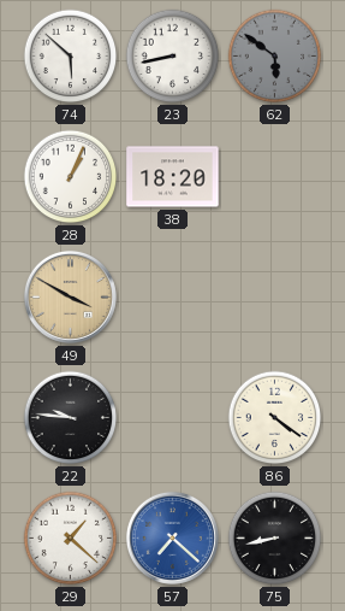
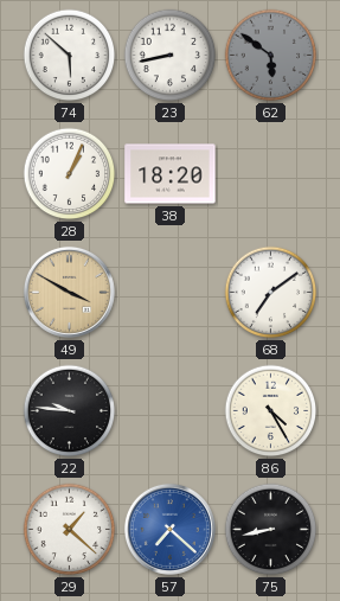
68: none -> 7:09 (271, 293)
86: 4:21 -> 4:25 (271, 411)
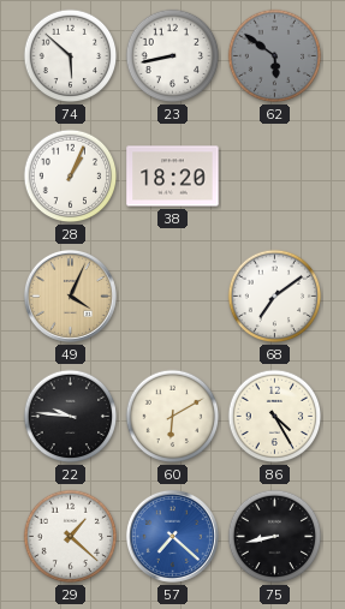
49: 3:50 -> 4:04 (70, 295)
60: none -> 6:10 (173, 417)
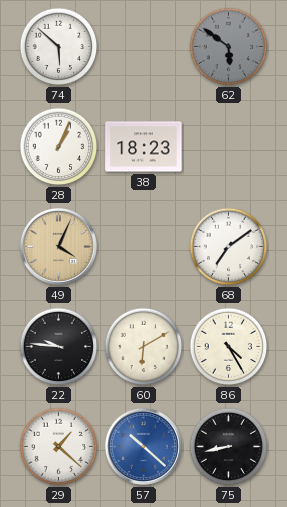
23: 8:43 -> none (173, 56)
38: 18:20 -> 18:23 (144, 147)
57: 7:22 -> 10:22 (143, 446)
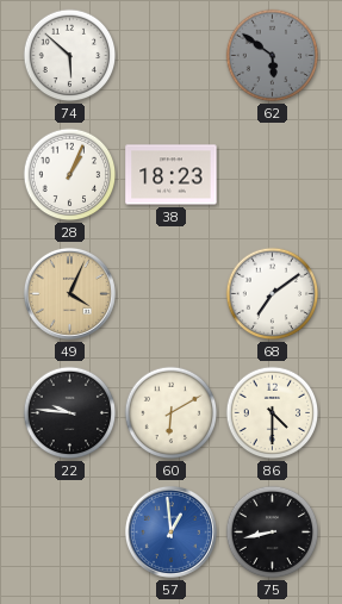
86: 4:25 -> 4:30 (273, 413)
29: 1:22 -> none (59, 447)
57: 10:22 -> 12:59 (170, 531)
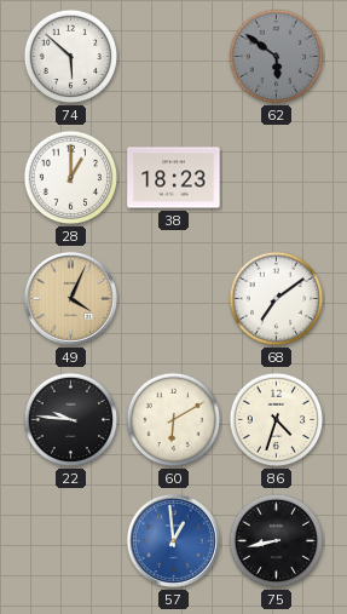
28: 1:04 -> 1:00 (71, 178)
86: 4:30 -> 4:33 (277, 420)
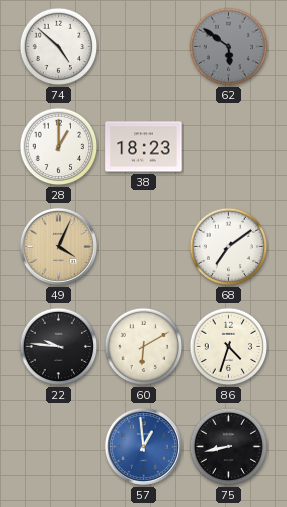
74: 5:52 -> 4:52 (59, 47)
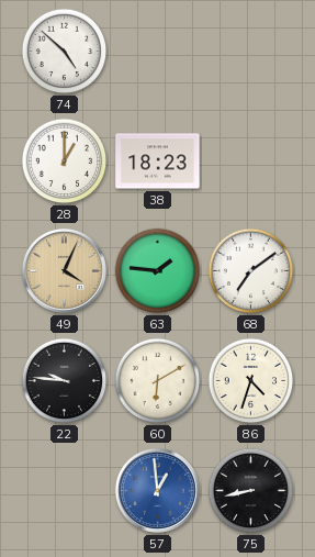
62: 5:51 -> none (229, 47)
63: none -> 1:46 (158, 271)
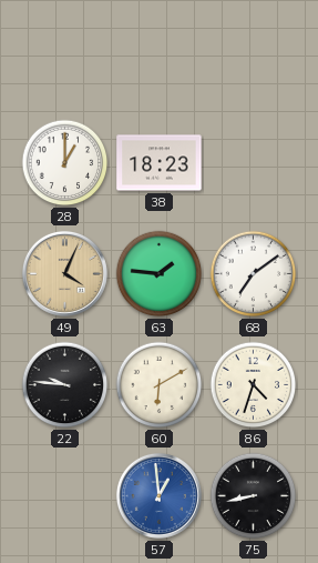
74: 4:52 -> none (65, 52)
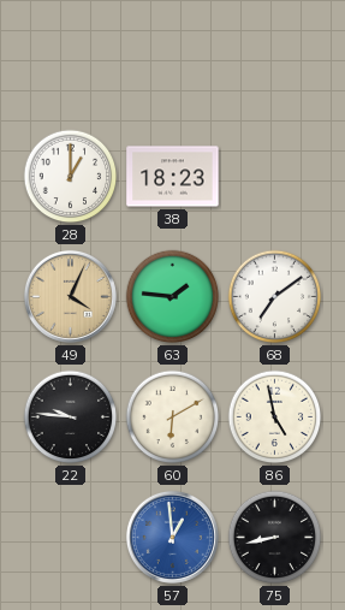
86: 4:33 -> 4:58 (275, 417)
